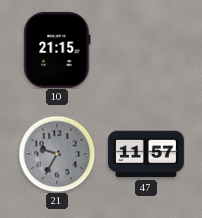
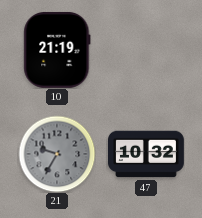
10: 21:15 -> 21:19 (57, 50)
47: 11:57 -> 10:32 (147, 154)
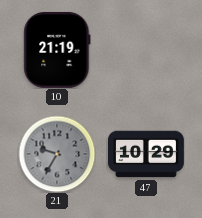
47: 10:32 -> 10:29 (147, 154)
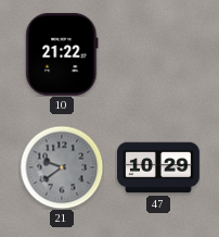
10: 21:19 -> 21:22 (62, 54)
21: 9:35 -> 9:39 (62, 167)
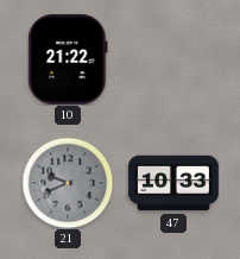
21: 9:39 -> 9:41 (68, 183)
47: 10:29 -> 10:33 (175, 183)
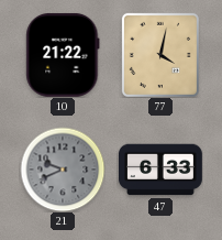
77: none -> 4:02 (160, 55)
47: 10:33 -> 6:33 (162, 170)
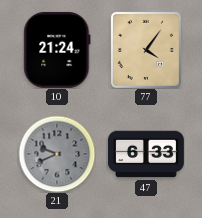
10: 21:22 -> 21:24 (57, 50)
77: 4:02 -> 4:06 (146, 50)
